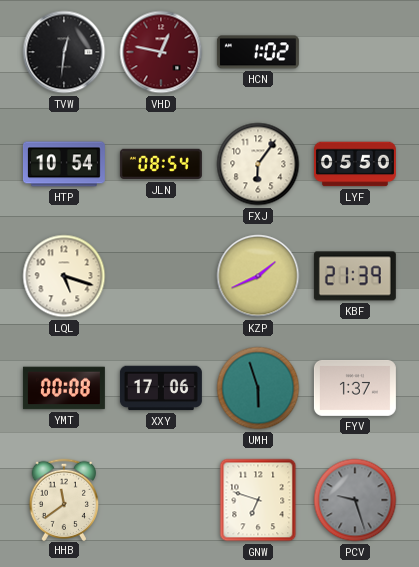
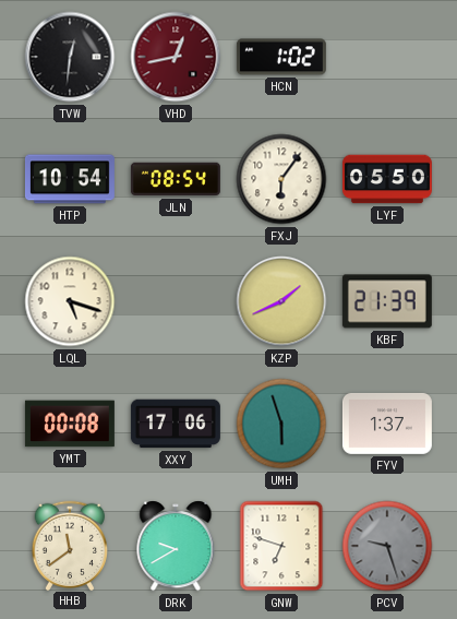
VHD: 12:47 -> 12:43 (176, 57)
DRK: none -> 9:40 (176, 546)
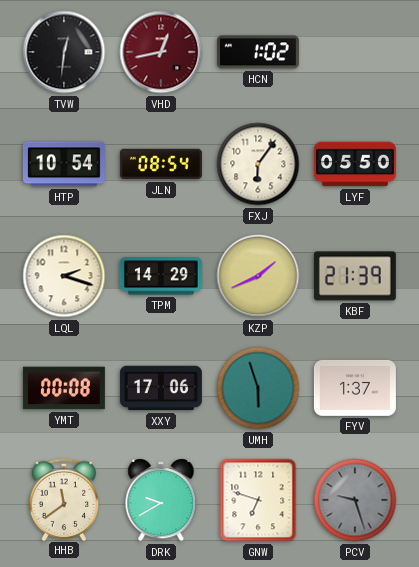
LQL: 5:18 -> 2:18 (64, 276)
TPM: none -> 14:29 (161, 276)
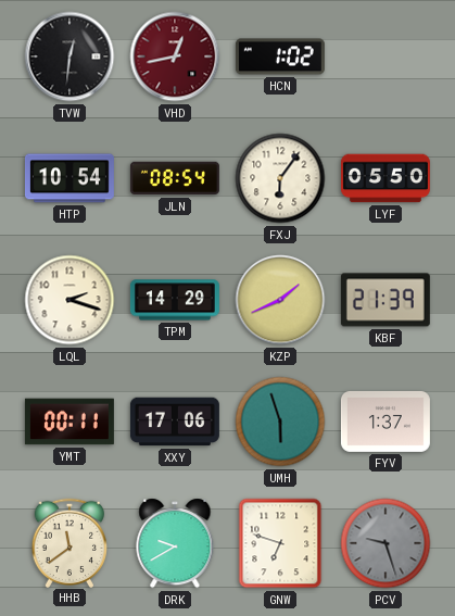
YMT: 00:08 -> 00:11 (69, 422)
